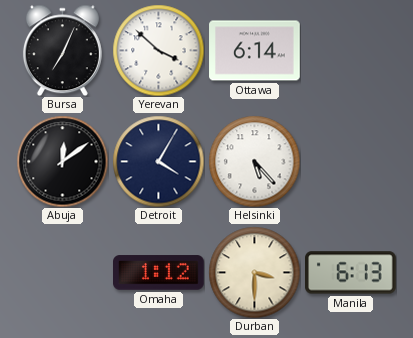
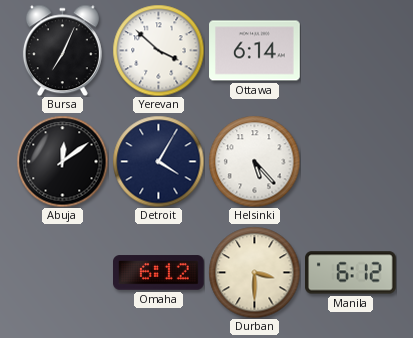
Omaha: 1:12 -> 6:12 (159, 273)
Manila: 6:13 -> 6:12 (351, 273)
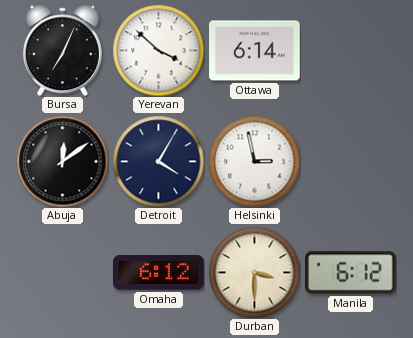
Helsinki: 5:23 -> 2:58 (254, 161)
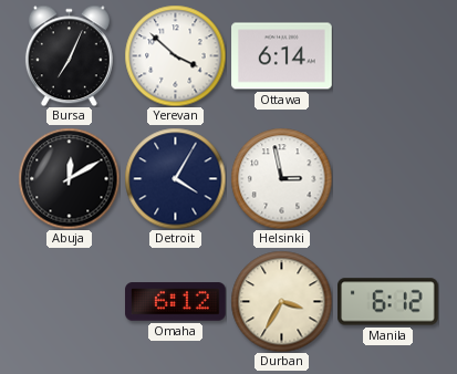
Abuja: 12:09 -> 12:10 (69, 178)
Durban: 3:30 -> 3:35 (281, 301)
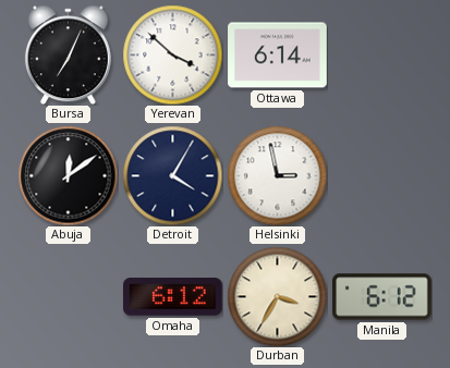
Abuja: 12:10 -> 12:09 (68, 175)
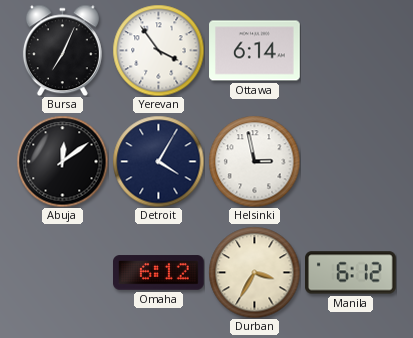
Yerevan: 3:52 -> 3:54 (158, 50)
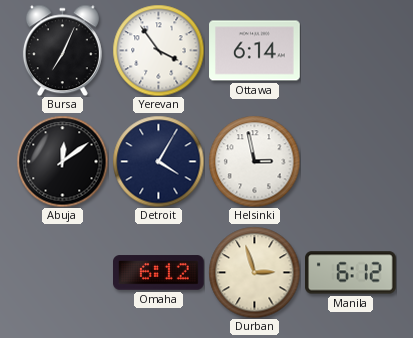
Durban: 3:35 -> 2:57 (254, 272)
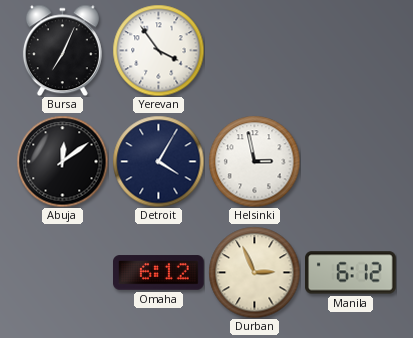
Ottawa: 6:14 -> none (255, 51)
Durban: 2:57 -> 2:56 (254, 272)
